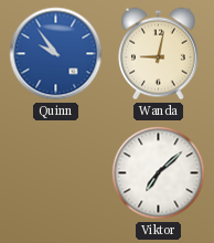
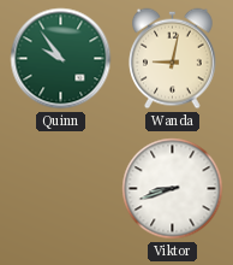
Quinn dial: blue -> green (61, 59)
Viktor: 7:08 -> 8:42 (173, 189)
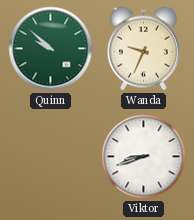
Quinn: 9:54 -> 9:52 (51, 49)
Wanda: 9:02 -> 9:34 (144, 49)
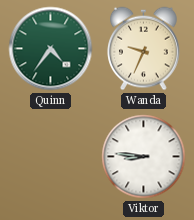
Quinn: 9:52 -> 4:36 (51, 49)
Viktor: 8:42 -> 8:46 (144, 157)
